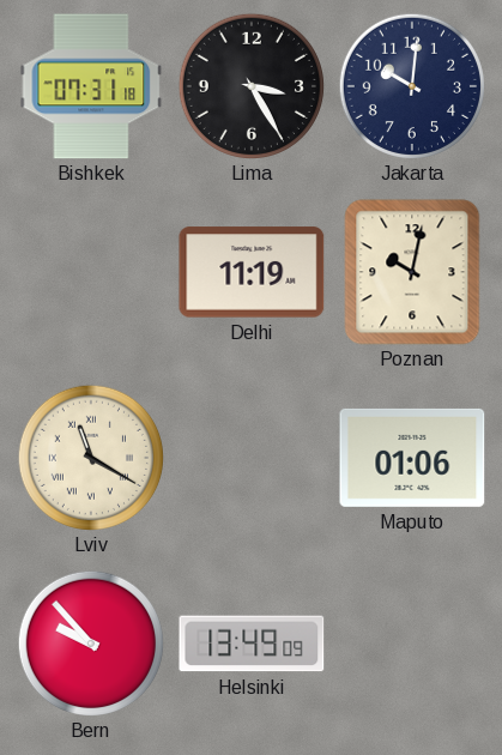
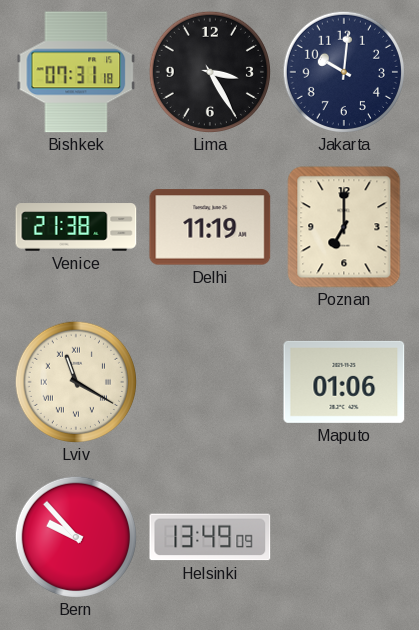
Venice: none -> 21:38 (76, 227)
Poznan: 10:02 -> 7:00 (344, 227)
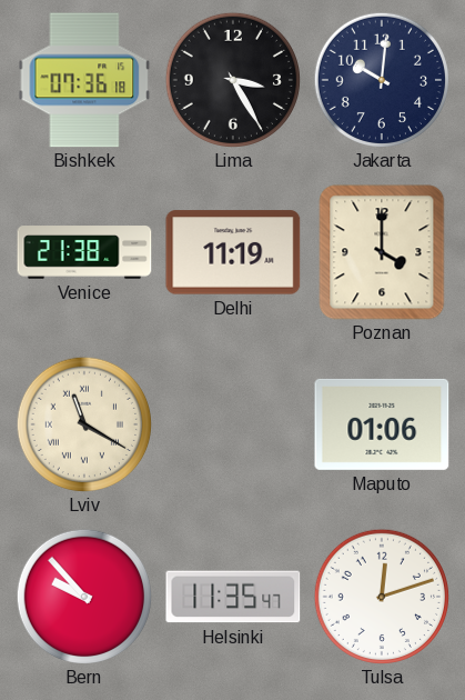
Bishkek: 07:31 -> 07:36 (84, 80)
Poznan: 7:00 -> 4:00 (382, 252)
Helsinki: 13:49 -> 11:35 (233, 597)
Tulsa: none -> 12:12 (382, 597)
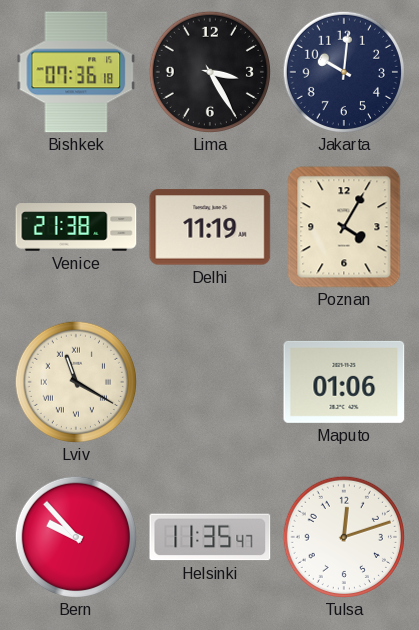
Poznan: 4:00 -> 4:05 (344, 227)
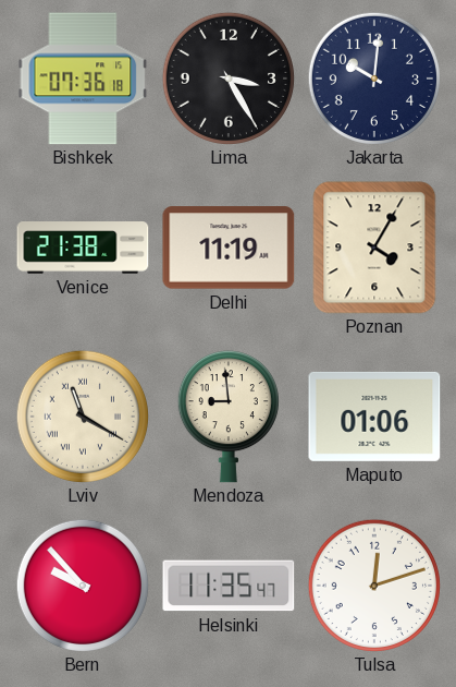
Mendoza: none -> 8:59 (229, 417)
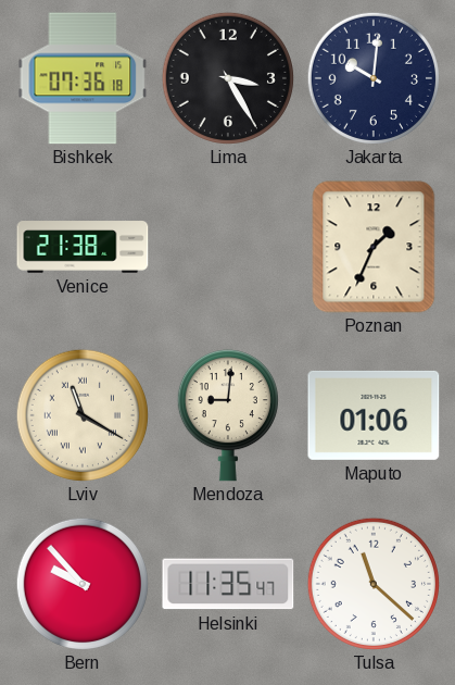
Delhi: 11:19 -> none (229, 248)
Poznan: 4:05 -> 1:34 (374, 247)
Mendoza: 8:59 -> 9:01 (228, 415)
Tulsa: 12:12 -> 11:22 (374, 584)
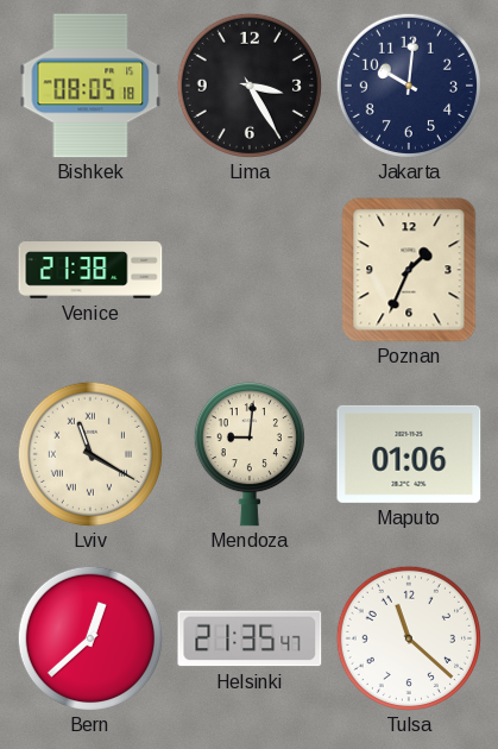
Bishkek: 07:36 -> 08:05 (90, 86)
Bern: 9:53 -> 12:38 (90, 638)
Helsinki: 11:35 -> 21:35 (250, 638)
